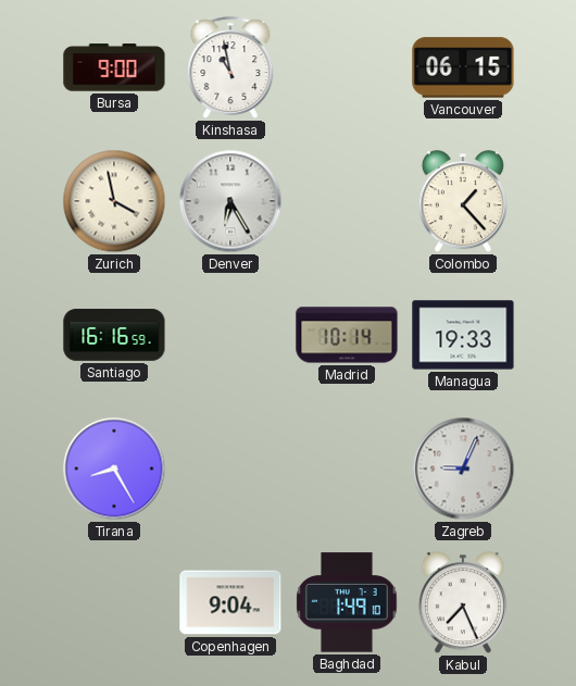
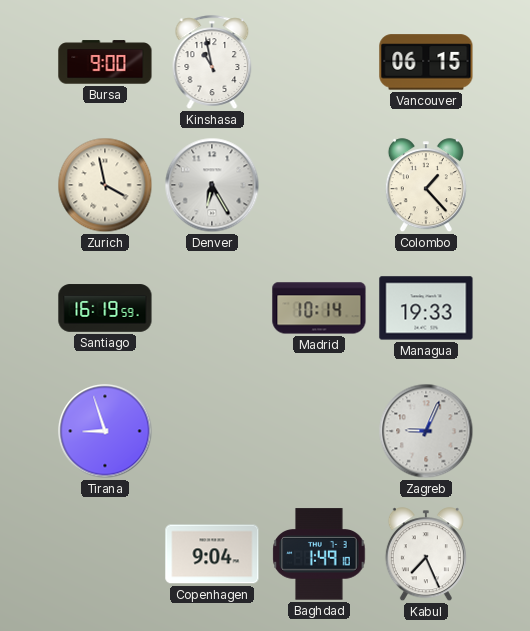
Santiago: 16:16 -> 16:19 (105, 308)
Tirana: 8:25 -> 8:57 (105, 431)
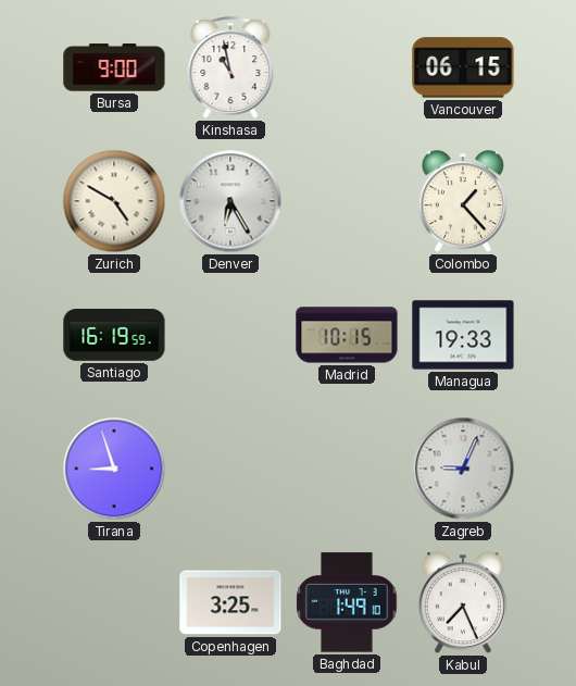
Zurich: 3:58 -> 4:50 (114, 201)
Madrid: 10:14 -> 10:15 (347, 335)
Copenhagen: 9:04 -> 3:25 (230, 602)
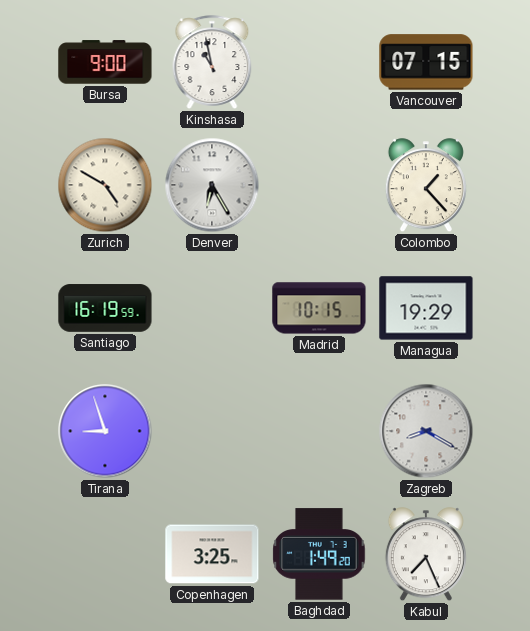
Vancouver: 06:15 -> 07:15 (426, 62)
Managua: 19:33 -> 19:29 (426, 308)
Zagreb: 9:04 -> 8:20 (426, 431)
Baghdad: 1:49:10 -> 1:49:20 (319, 554)
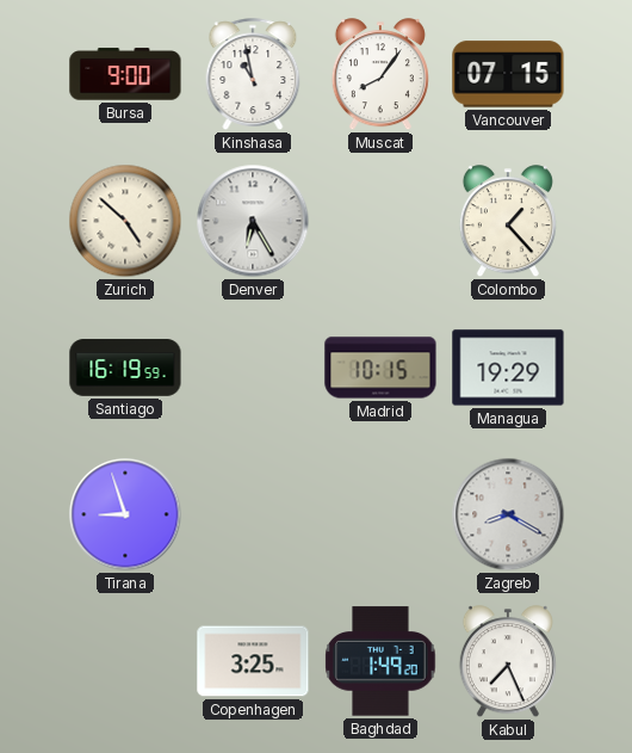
Muscat: none -> 8:06 (380, 75)
Zurich: 4:50 -> 4:52 (125, 221)
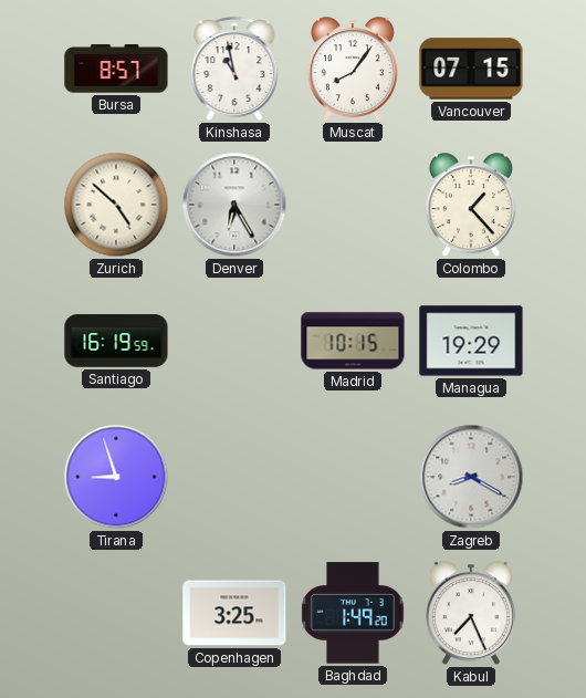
Bursa: 9:00 -> 8:57 (116, 69)
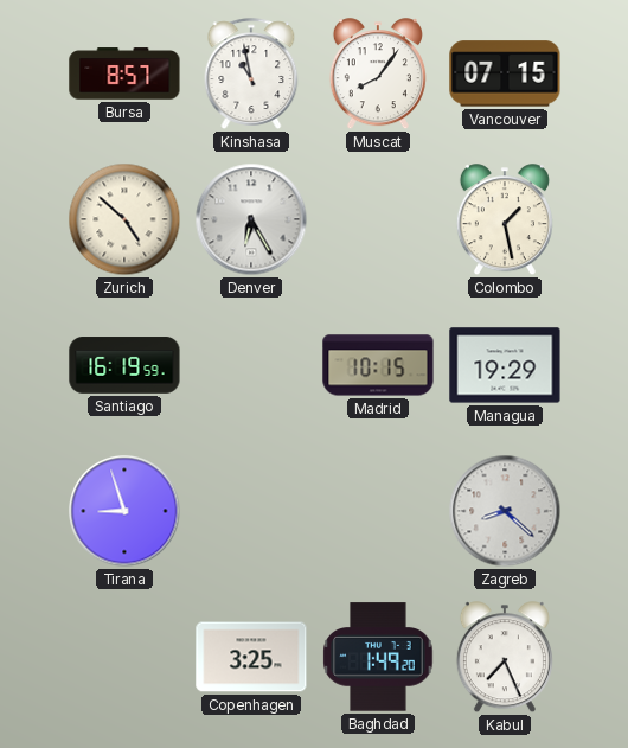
Colombo: 1:23 -> 1:28 (505, 220)
Zagreb: 8:20 -> 8:22 (505, 511)
